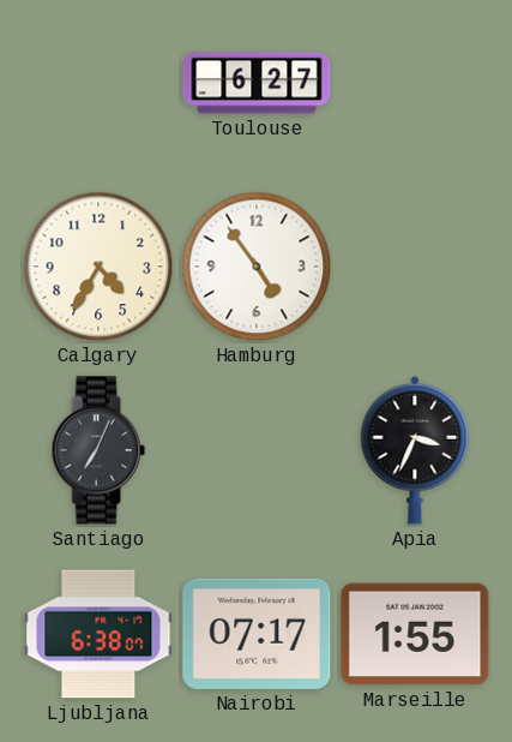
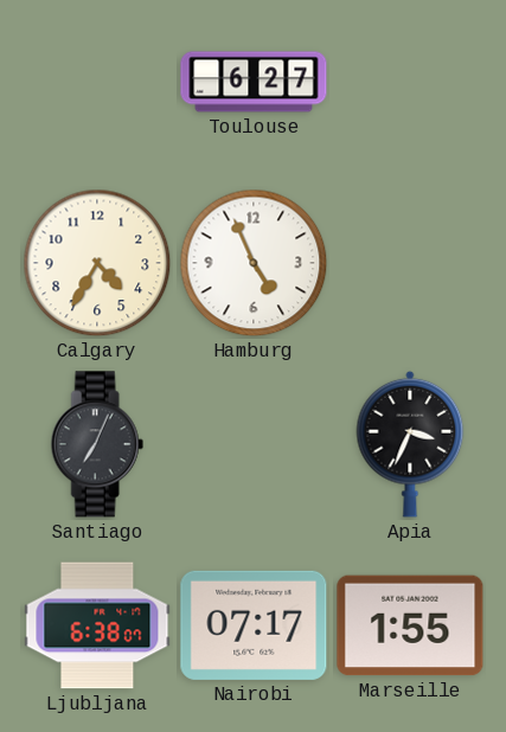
Hamburg: 4:54 -> 4:56 (254, 263)
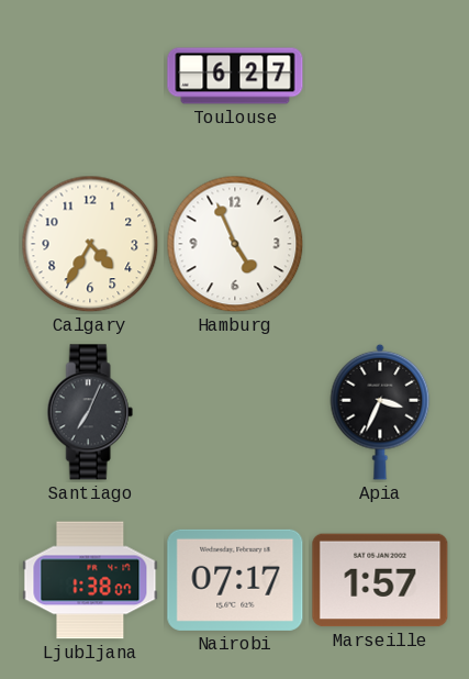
Ljubljana: 6:38 -> 1:38 (90, 580)
Marseille: 1:55 -> 1:57 (380, 580)
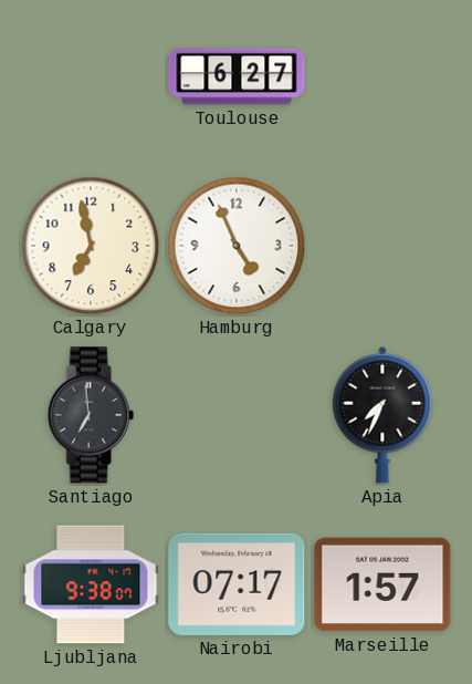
Calgary: 4:35 -> 6:58 (91, 246)
Santiago: 7:04 -> 6:59 (91, 415)
Apia: 3:34 -> 7:34 (382, 415)
Ljubljana: 1:38 -> 9:38 (91, 584)
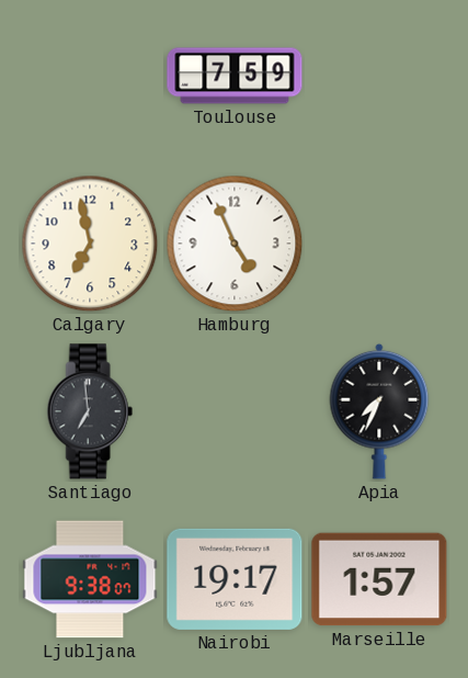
Toulouse: 6:27 -> 7:59 (235, 76)
Nairobi: 07:17 -> 19:17 (235, 579)
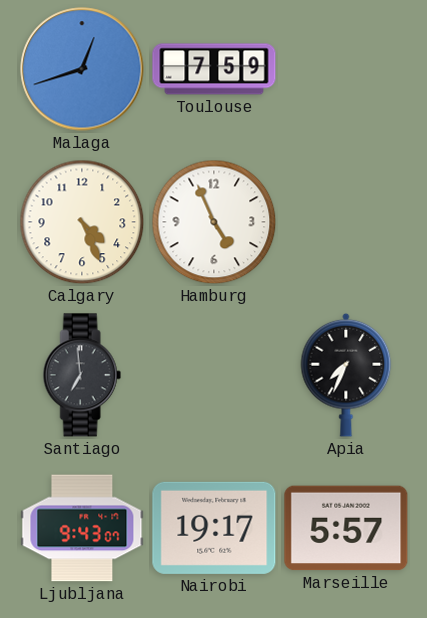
Malaga: none -> 12:42 (82, 69)
Calgary: 6:58 -> 4:26 (82, 222)
Ljubljana: 9:38 -> 9:43 (82, 528)
Marseille: 1:57 -> 5:57 (346, 528)
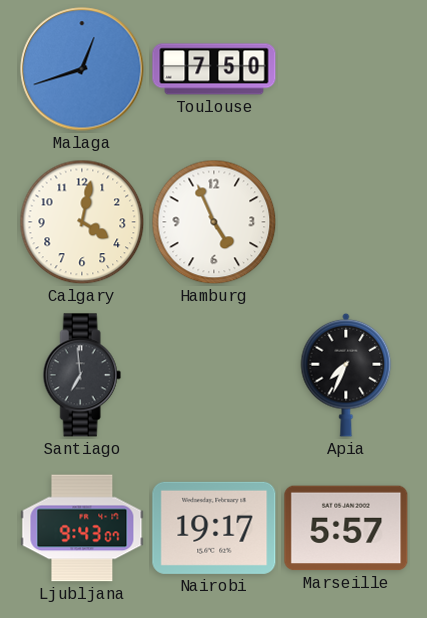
Toulouse: 7:59 -> 7:50 (214, 69)
Calgary: 4:26 -> 4:02 (82, 222)
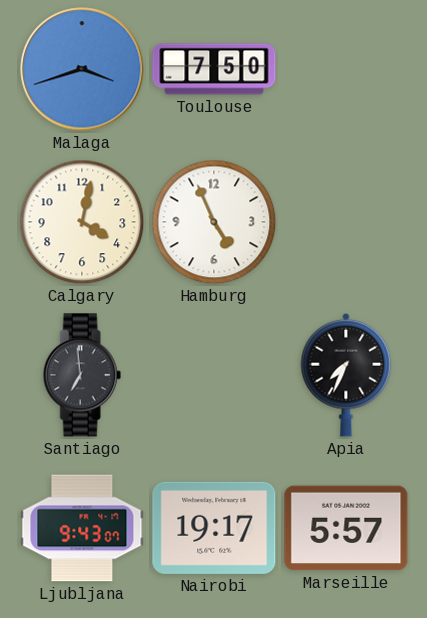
Malaga: 12:42 -> 3:42 (82, 69)
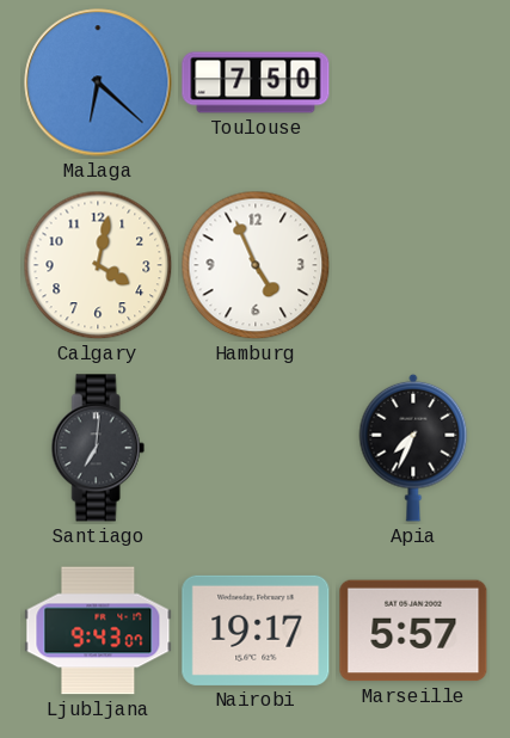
Malaga: 3:42 -> 6:22 (98, 82)
Santiago: 6:59 -> 7:01 (98, 448)
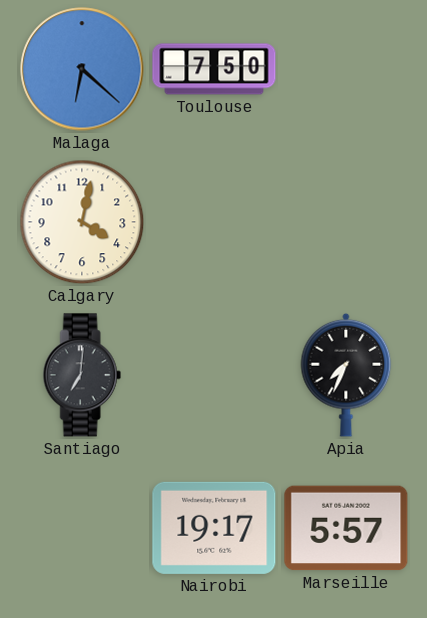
Hamburg: 4:56 -> none (256, 265)
Ljubljana: 9:43 -> none (98, 631)
